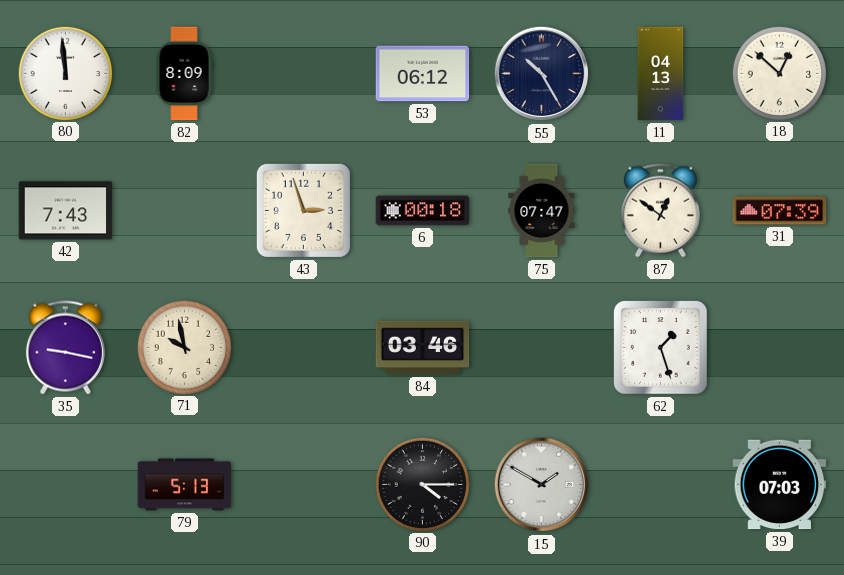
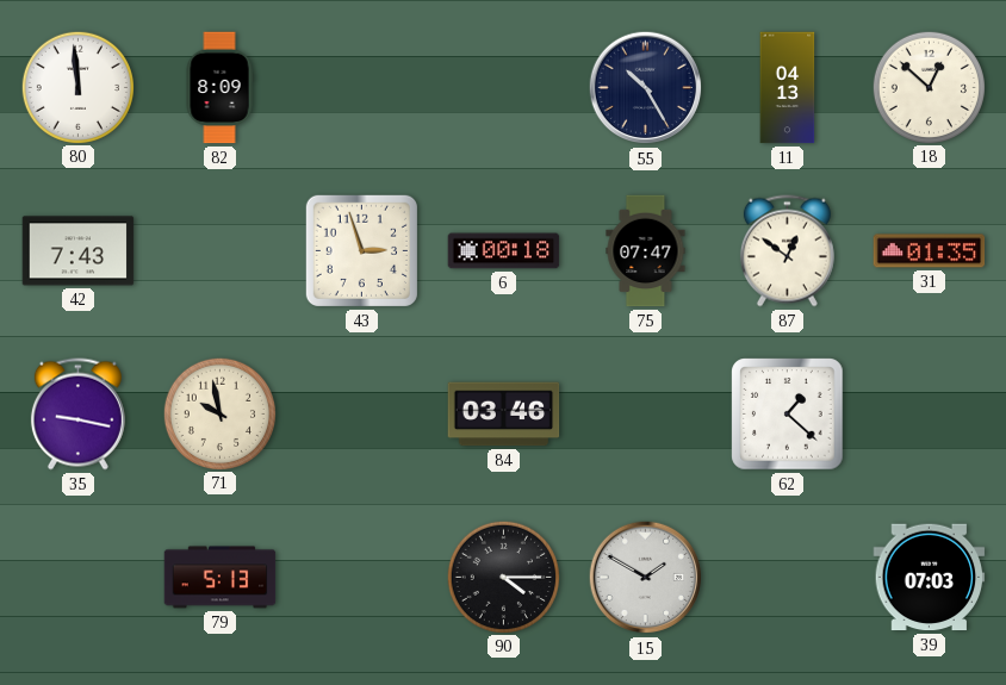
53: 06:12 -> none (423, 74)
31: 07:39 -> 01:35 (930, 251)
62: 1:27 -> 1:22 (788, 415)
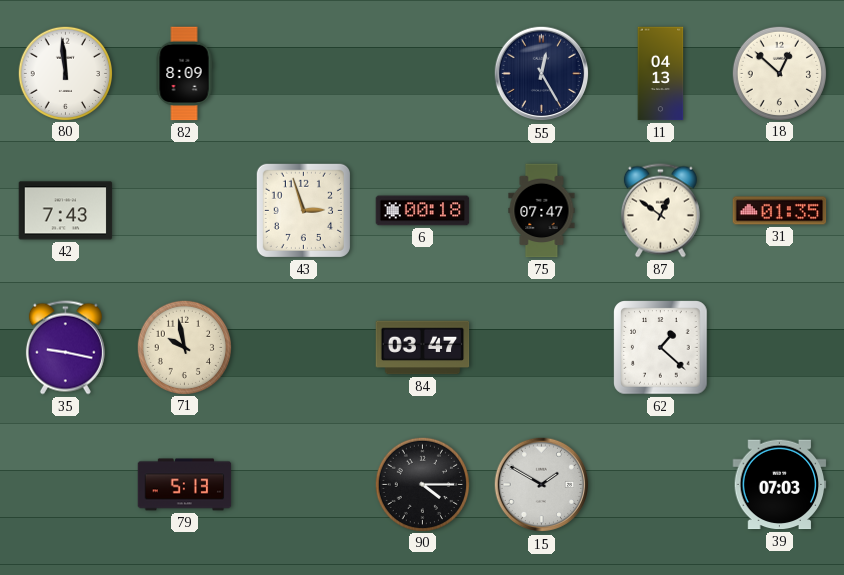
55: 10:25 -> 12:25 (542, 74)
84: 03:46 -> 03:47 (423, 348)
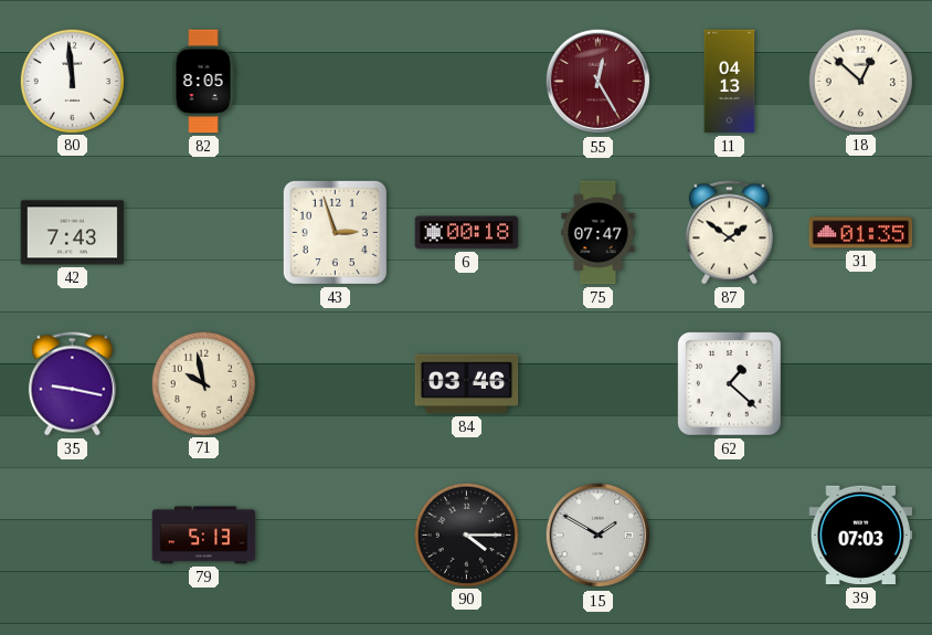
82: 8:09 -> 8:05 (203, 82)
55 dial: navy -> burgundy (599, 82)
87: 12:51 -> 1:51 (729, 233)
84: 03:47 -> 03:46 (467, 384)
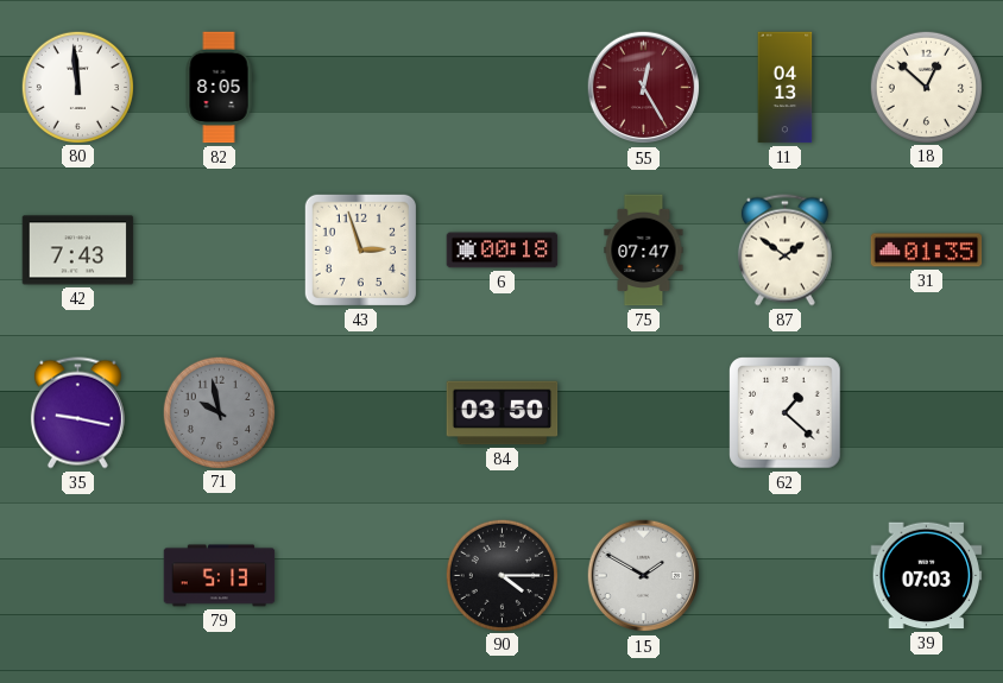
71 dial: cream -> grey (219, 412)
84: 03:46 -> 03:50 (503, 413)
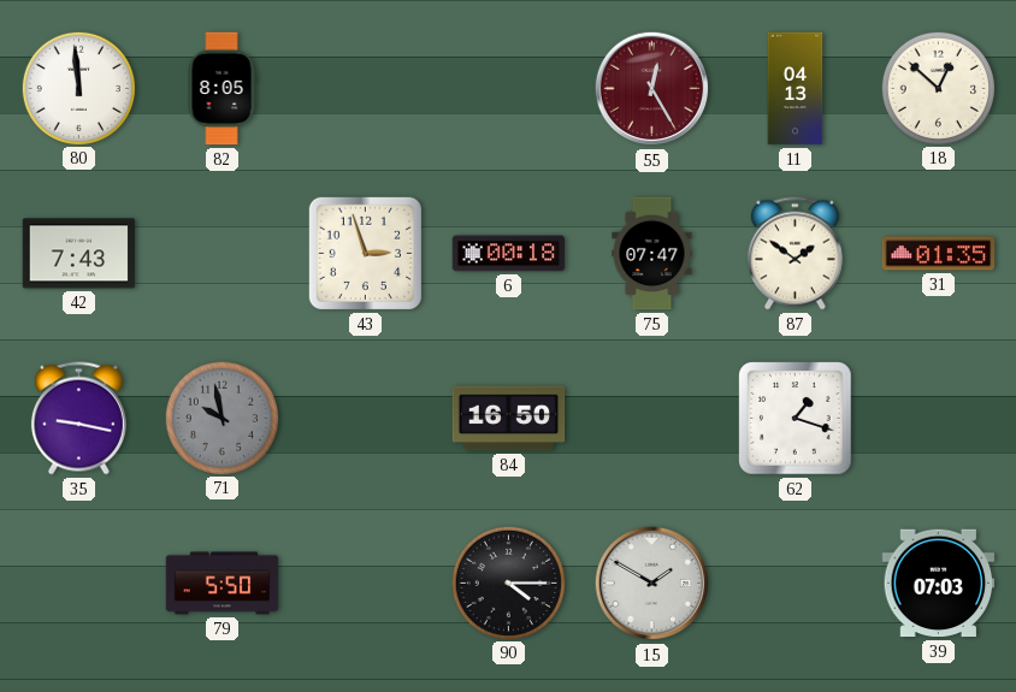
84: 03:50 -> 16:50 (509, 419)
62: 1:22 -> 1:18 (796, 419)
79: 5:13 -> 5:50 (223, 584)
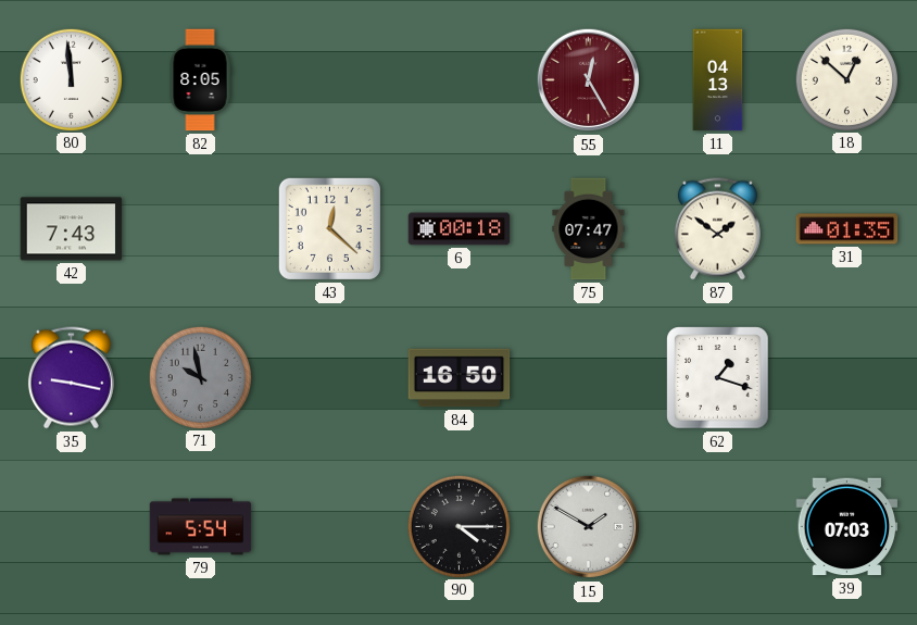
43: 2:57 -> 12:22 (329, 228)
79: 5:50 -> 5:54 (201, 527)
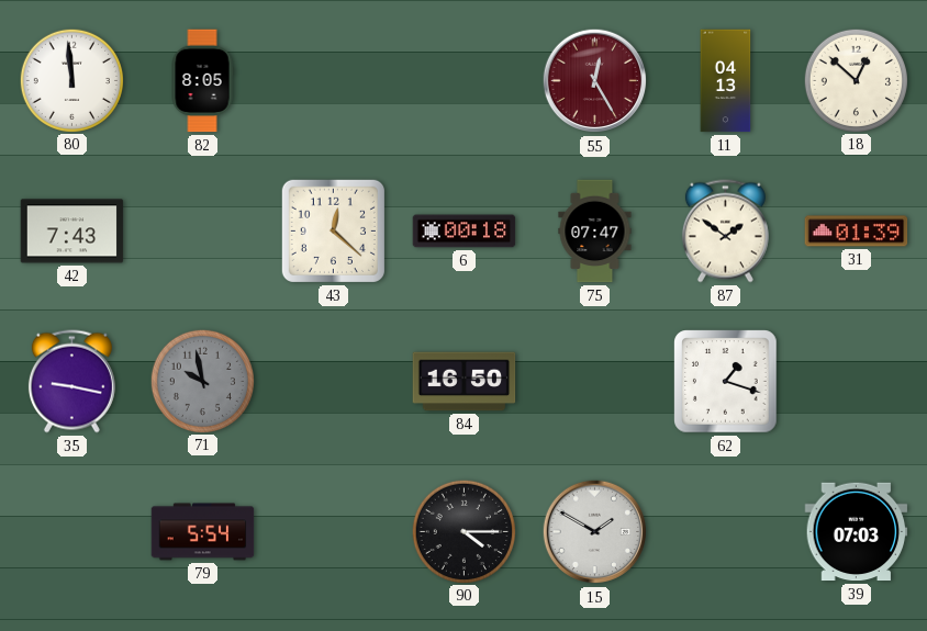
31: 01:35 -> 01:39 (857, 232)
